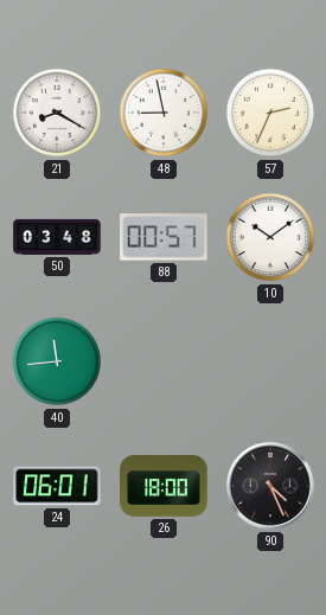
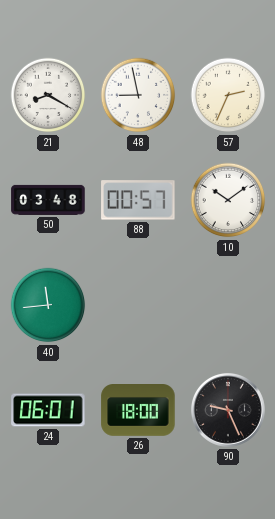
90: 4:26 -> 9:26 (228, 410)
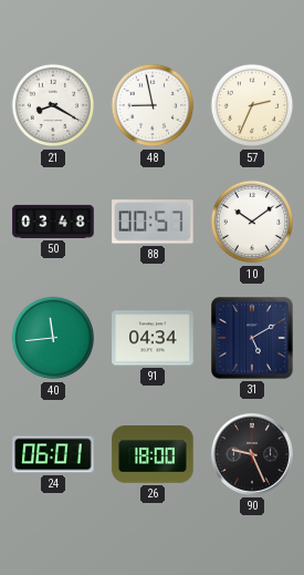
91: none -> 04:34 (153, 338)
31: none -> 5:10 (253, 339)
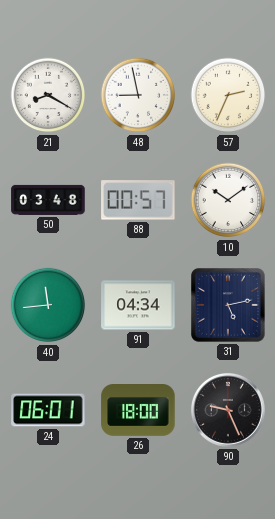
31: 5:10 -> 5:13 (229, 306)
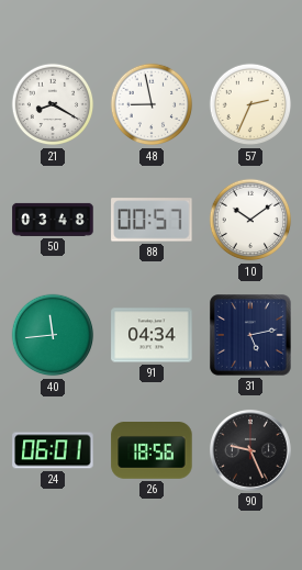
26: 18:00 -> 18:56 (152, 450)
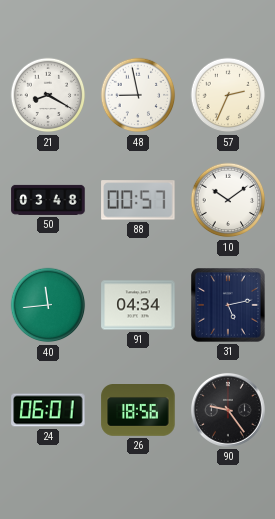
90: 9:26 -> 9:24 (228, 410)
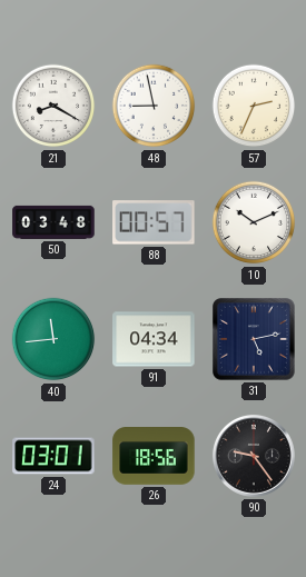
10: 10:09 -> 10:11 (254, 222)
24: 06:01 -> 03:01 (53, 456)
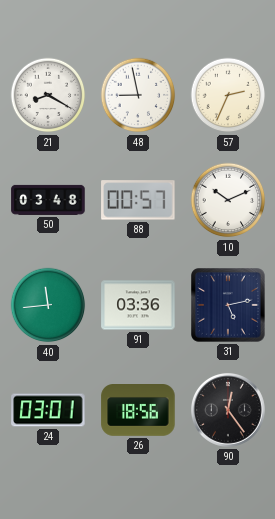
91: 04:34 -> 03:36 (138, 305)
90: 9:24 -> 12:24 (228, 410)
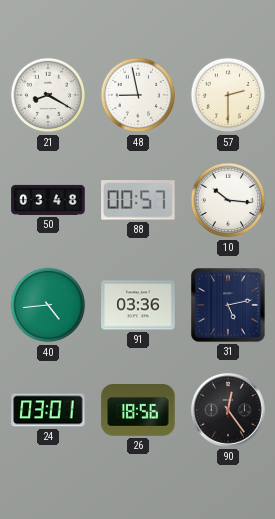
57: 2:34 -> 2:30 (228, 95)
10: 10:11 -> 10:16 (228, 200)
40: 11:44 -> 4:44 (48, 305)
